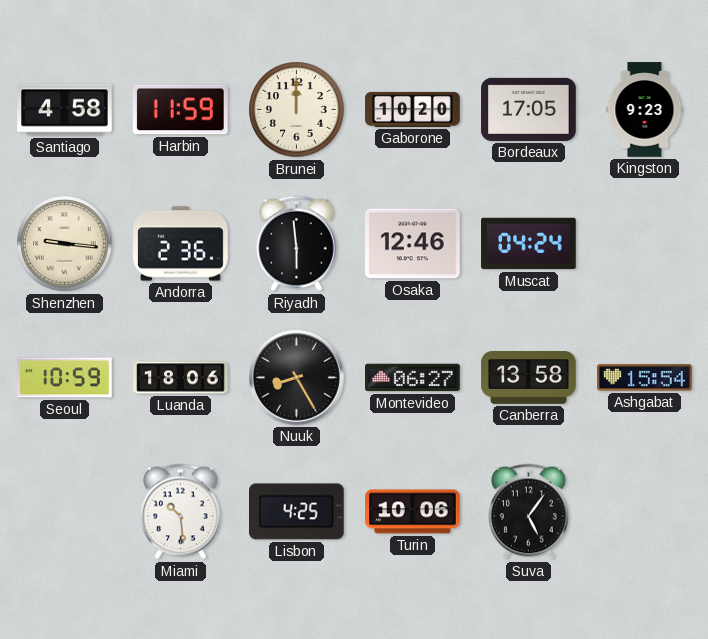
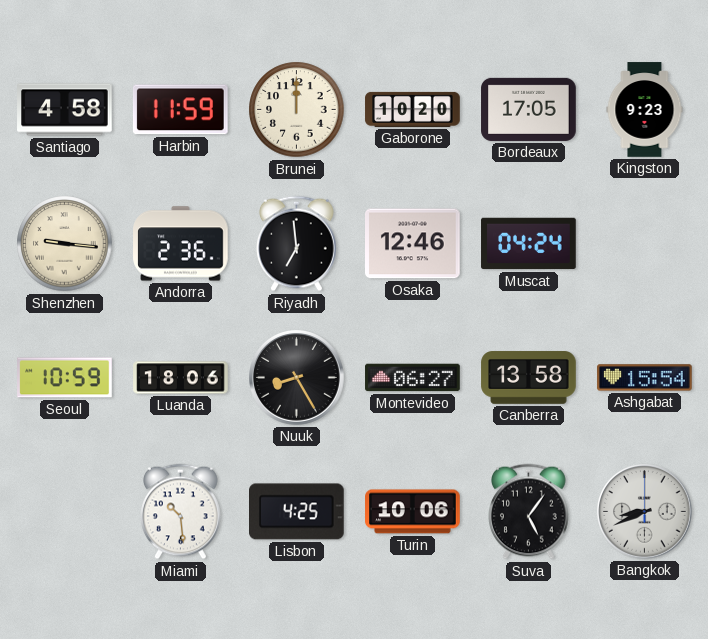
Riyadh: 5:59 -> 6:59 (297, 244)
Bangkok: none -> 8:41 (645, 512)
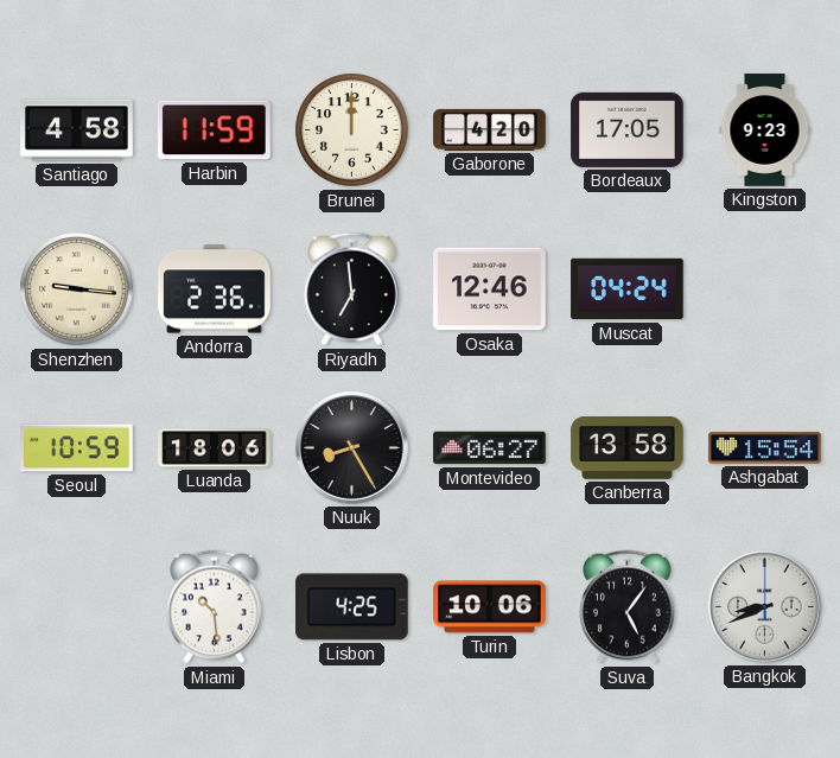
Gaborone: 10:20 -> 4:20 (490, 129)
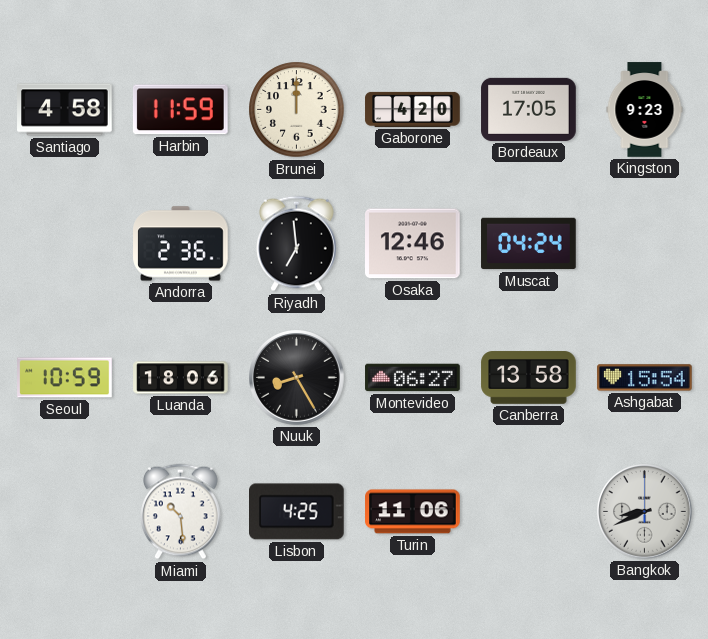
Shenzhen: 9:16 -> none (77, 289)
Turin: 10:06 -> 11:06 (413, 512)
Suva: 5:06 -> none (628, 607)
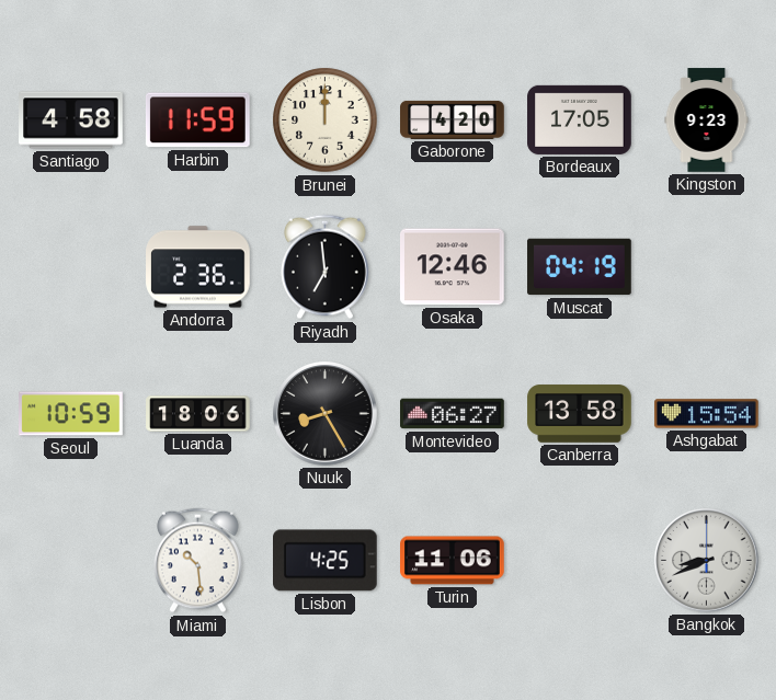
Muscat: 04:24 -> 04:19 (580, 267)
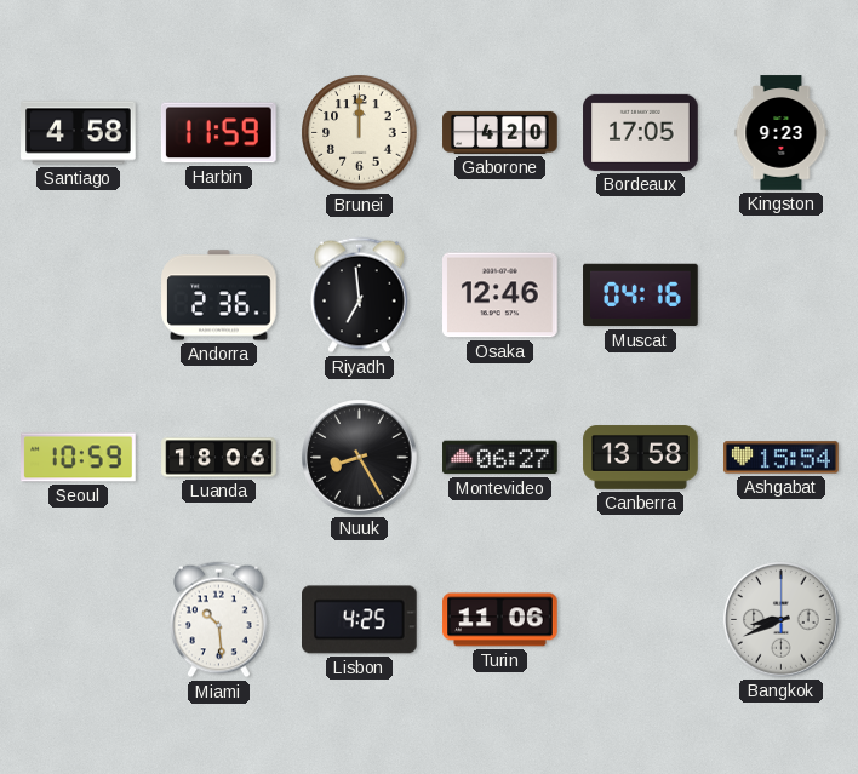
Muscat: 04:19 -> 04:16 (641, 296)
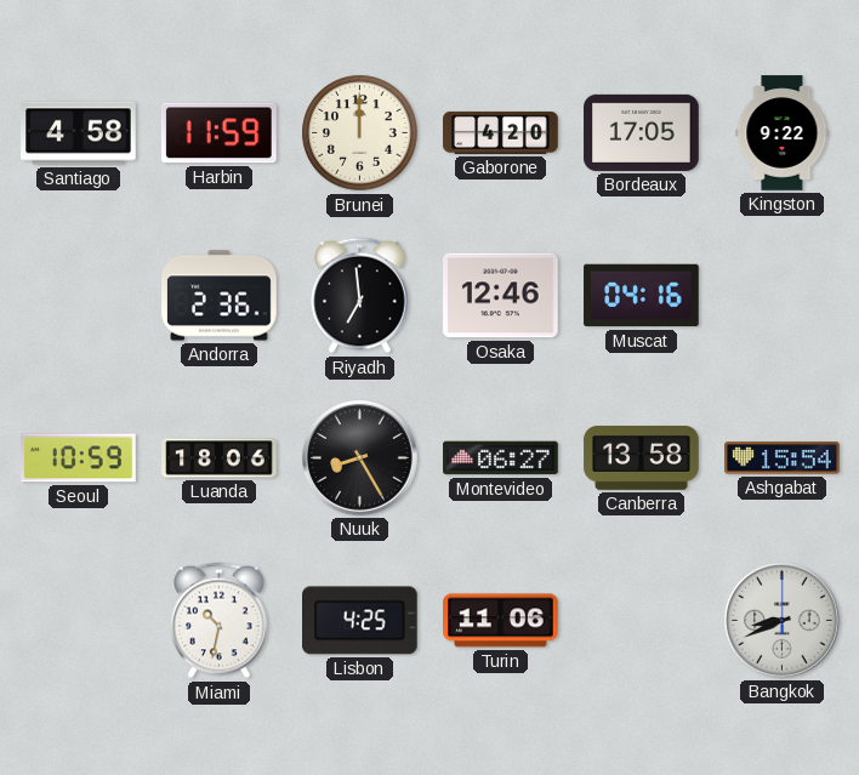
Kingston: 9:23 -> 9:22 (783, 133)
Miami: 10:29 -> 10:32 (220, 621)
